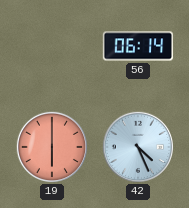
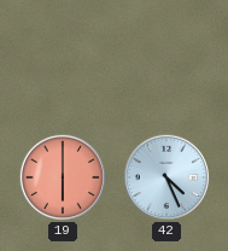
56: 06:14 -> none (138, 46)
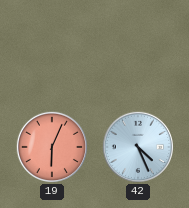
19: 6:00 -> 6:04 (51, 146)
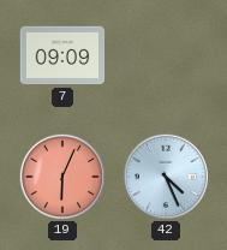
7: none -> 09:09 (62, 55)
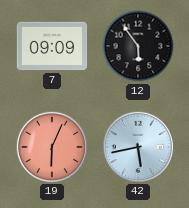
12: none -> 5:54 (138, 46)
42: 4:26 -> 5:43 (137, 146)
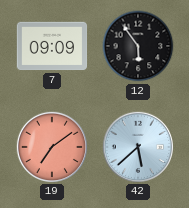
19: 6:04 -> 7:09 (51, 146)
42: 5:43 -> 5:38 (137, 146)
